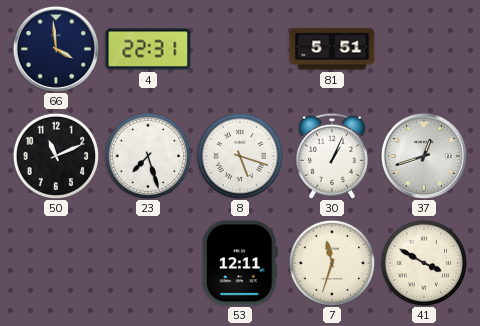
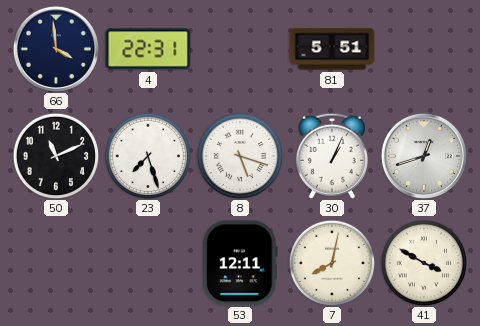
7: 11:33 -> 8:02 (331, 262)
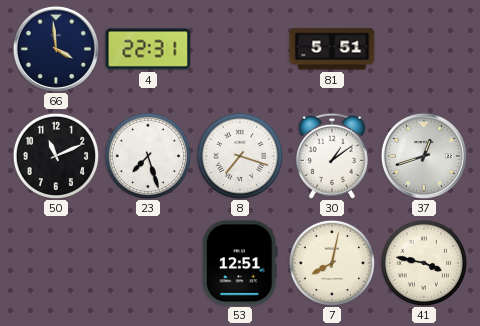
8: 5:18 -> 7:18 (239, 155)
30: 1:04 -> 1:09 (332, 156)
53: 12:11 -> 12:51 (241, 263)
41: 3:50 -> 3:47 (423, 262)
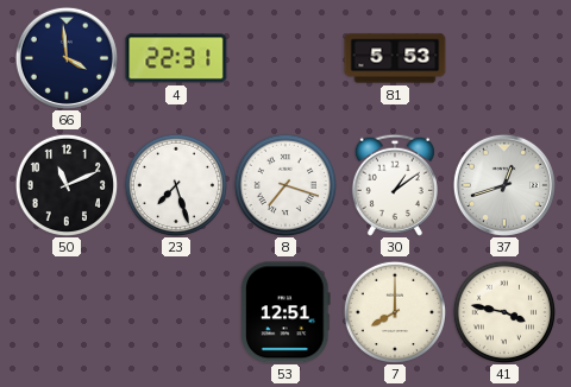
81: 5:51 -> 5:53 (395, 58)
7: 8:02 -> 8:00 (394, 311)
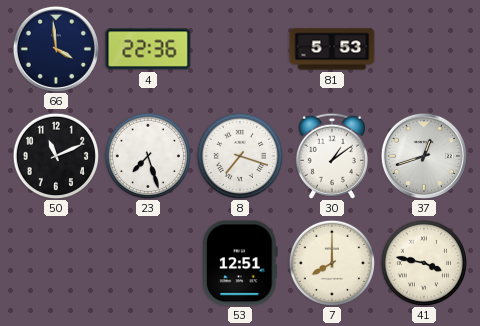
4: 22:31 -> 22:36 (148, 49)
